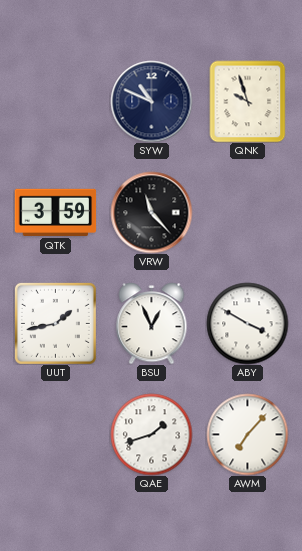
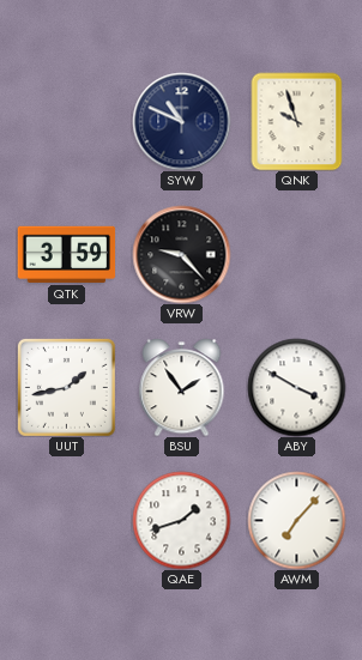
VRW: 11:23 -> 9:23 (181, 254)
BSU: 12:56 -> 1:54 (182, 387)
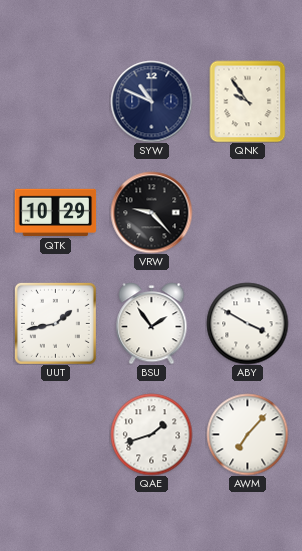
QNK: 9:57 -> 9:54 (248, 101)
QTK: 3:59 -> 10:29 (55, 212)
